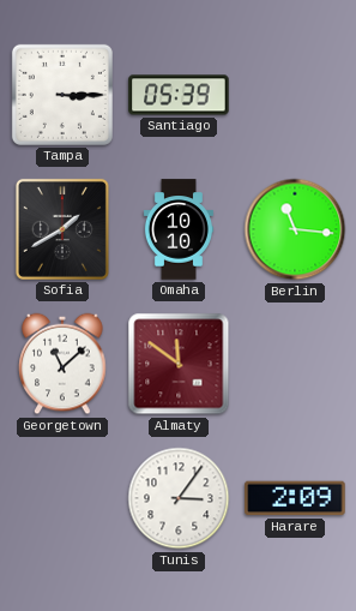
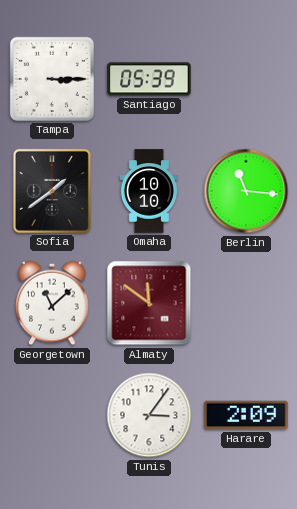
Sofia: 1:40 -> 1:39 (52, 191)
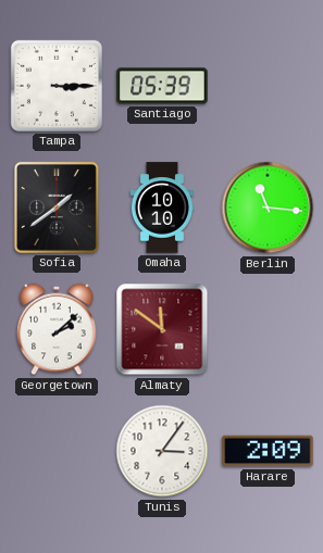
Georgetown: 11:08 -> 2:08 (57, 329)
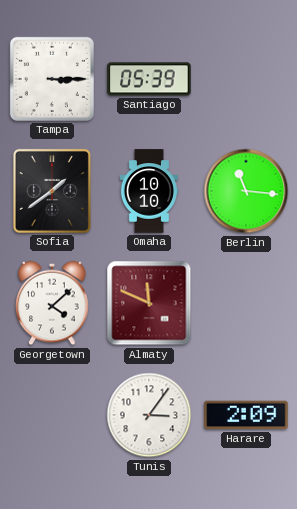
Georgetown: 2:08 -> 4:08 (52, 303)
Almaty: 11:51 -> 11:49 (149, 303)
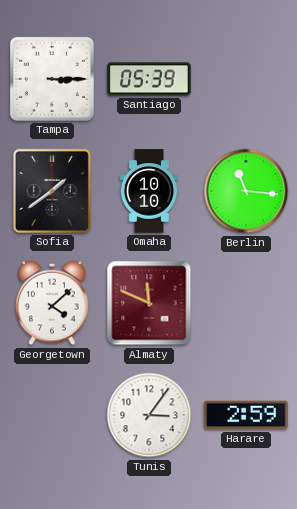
Harare: 2:09 -> 2:59 (246, 415)
